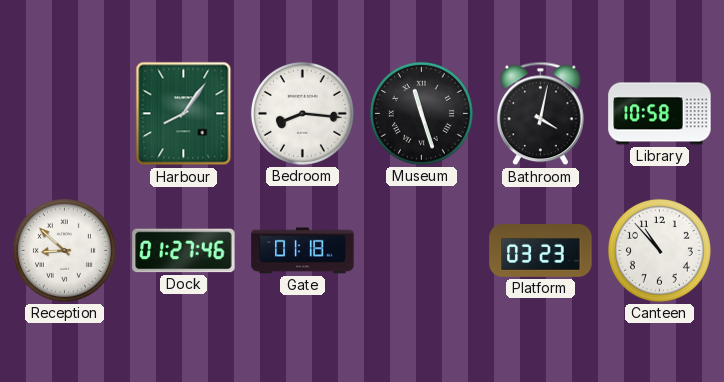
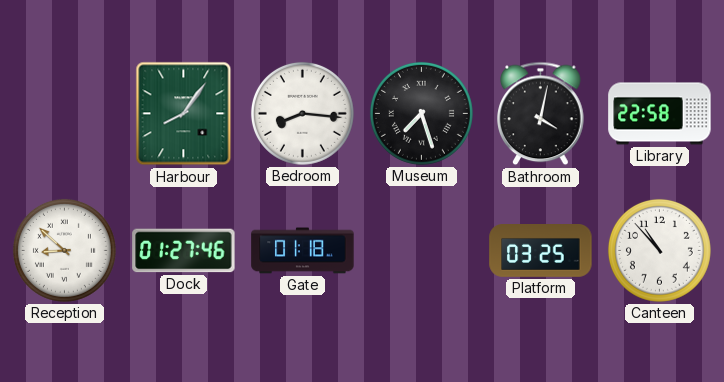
Museum: 11:27 -> 7:27 (421, 113)
Library: 10:58 -> 22:58 (660, 114)
Platform: 03:23 -> 03:25 (541, 251)
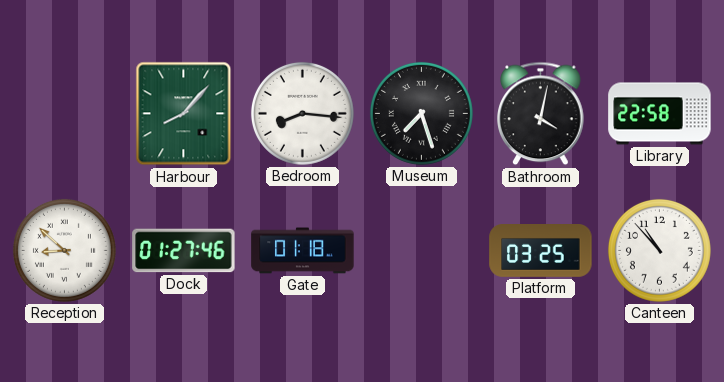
Harbour: 8:06 -> 8:07 (184, 114)
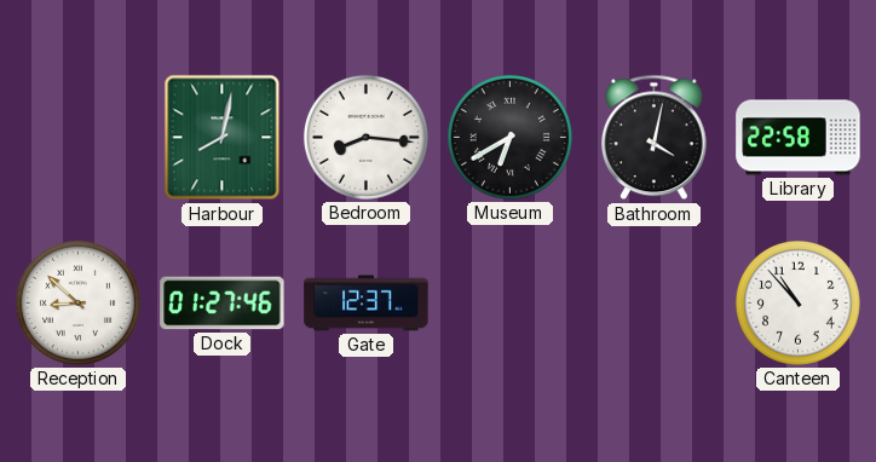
Harbour: 8:07 -> 8:02 (223, 138)
Museum: 7:27 -> 6:40 (509, 137)
Gate: 01:18 -> 12:37 (367, 304)
Platform: 03:25 -> none (541, 251)
